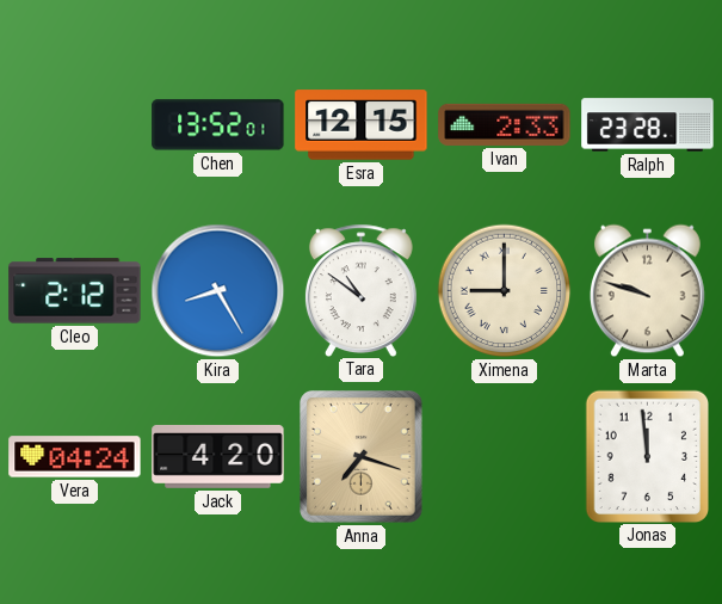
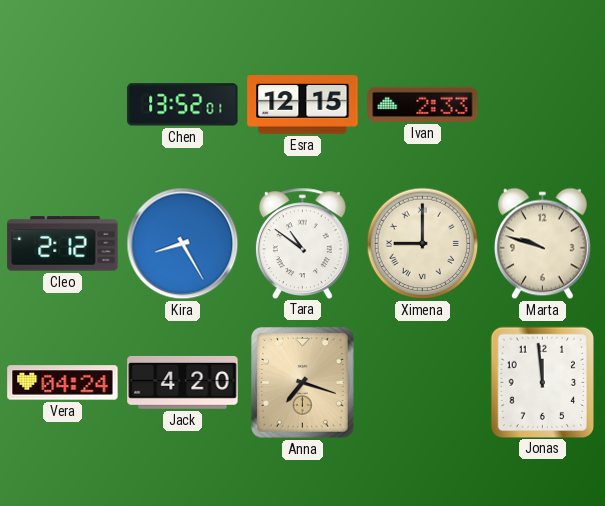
Ralph: 23:28 -> none (648, 125)
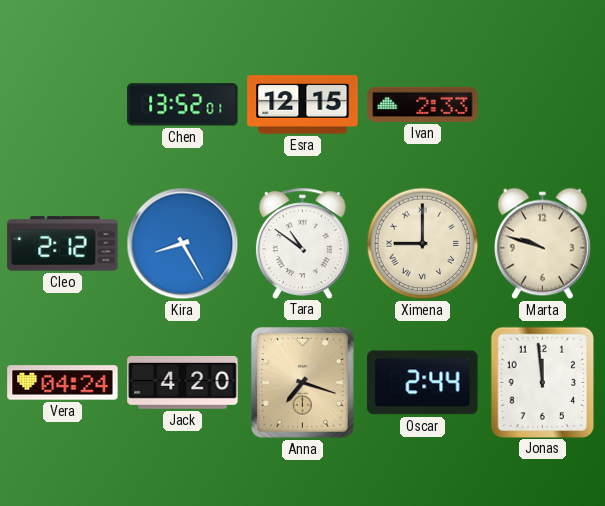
Oscar: none -> 2:44 (423, 383)
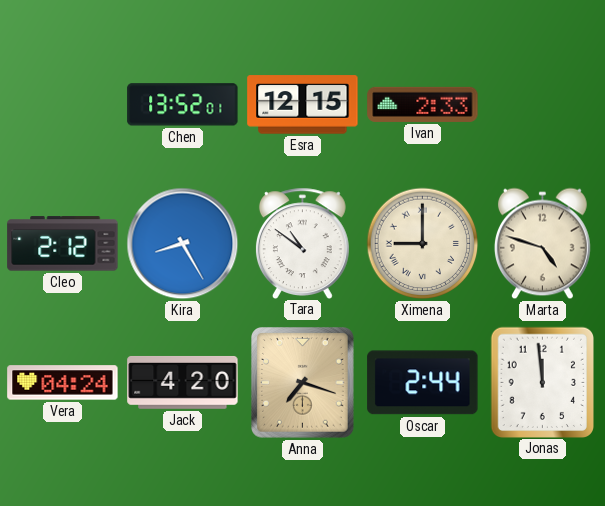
Marta: 9:48 -> 4:48 (542, 244)
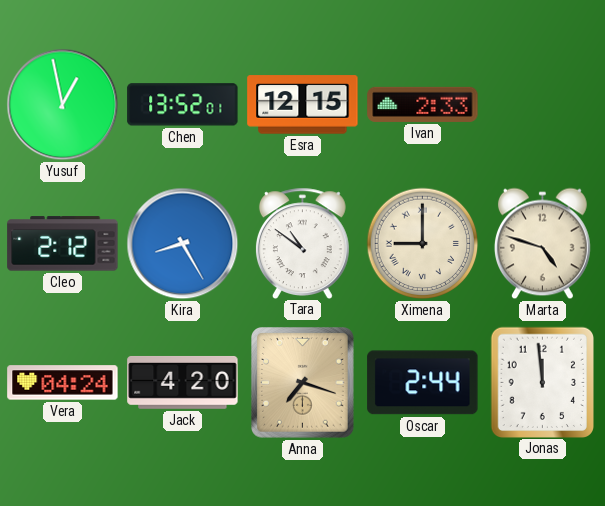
Yusuf: none -> 12:58 (63, 105)
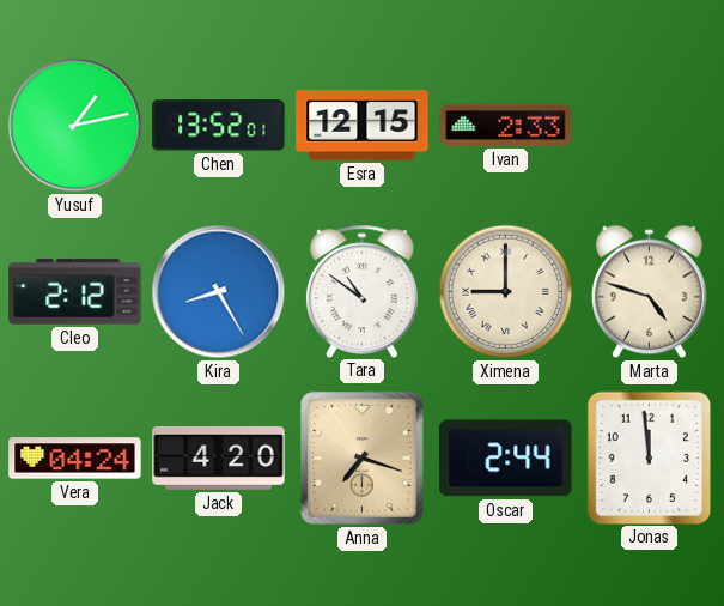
Yusuf: 12:58 -> 1:13 (75, 126)
